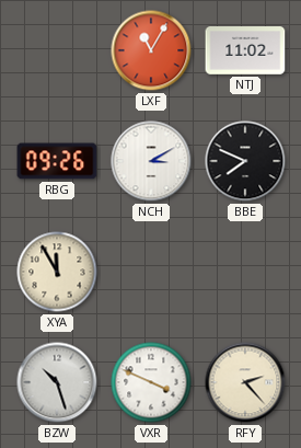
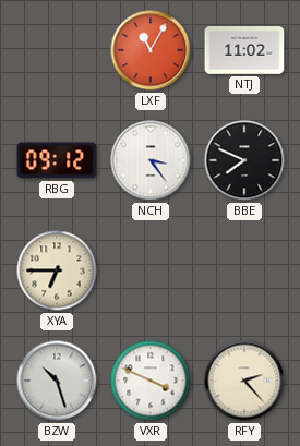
RBG: 09:26 -> 09:12 (57, 160)
NCH: 3:10 -> 3:24 (151, 160)
XYA: 11:55 -> 6:45 (57, 270)
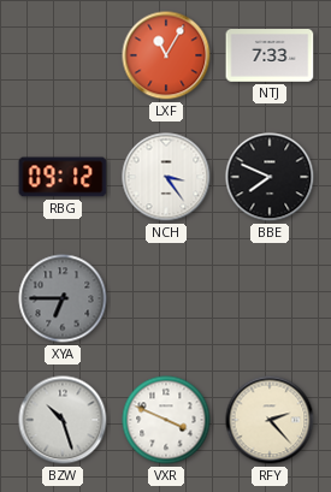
NTJ: 11:02 -> 7:33 (270, 57)
XYA dial: cream -> grey (63, 298)
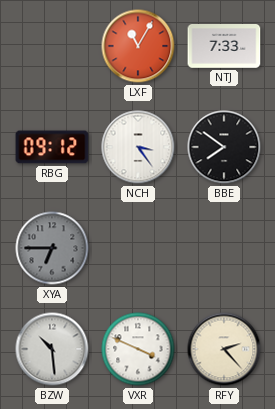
BBE: 7:49 -> 7:51 (224, 147)
BZW: 10:27 -> 10:29 (52, 349)
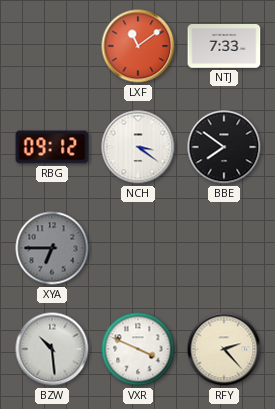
LXF: 11:05 -> 11:09 (138, 46)
NCH: 3:24 -> 3:21 (138, 147)
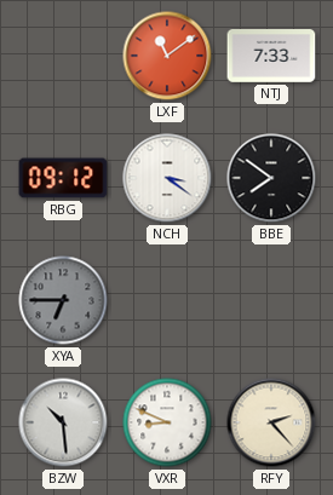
VXR: 3:49 -> 8:49 (167, 422)
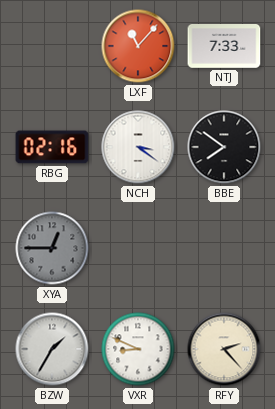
LXF: 11:09 -> 11:07 (138, 46)
RBG: 09:12 -> 02:16 (52, 147)
XYA: 6:45 -> 12:45 (52, 248)
BZW: 10:29 -> 1:35 (52, 349)
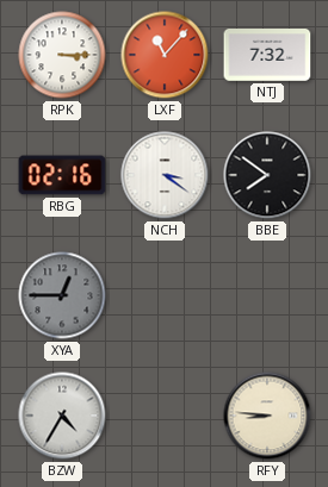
RPK: none -> 3:15 (62, 55)
NTJ: 7:33 -> 7:32 (267, 56)
BZW: 1:35 -> 4:35 (62, 416)
VXR: 8:49 -> none (138, 349)
RFY: 2:23 -> 8:46 (267, 416)
